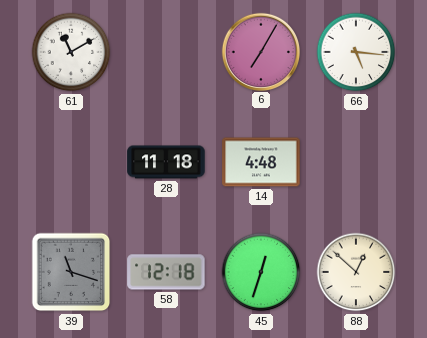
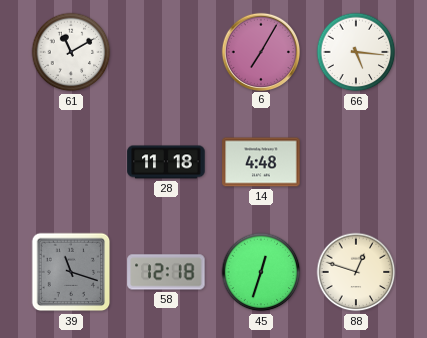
88: 12:52 -> 12:48 (356, 272)
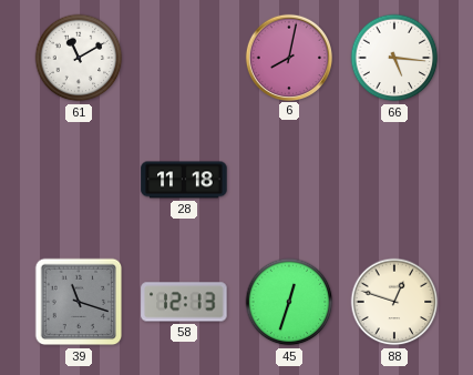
6: 7:05 -> 8:02 (288, 57)
14: 4:48 -> none (261, 162)
58: 12:18 -> 12:13 (184, 302)
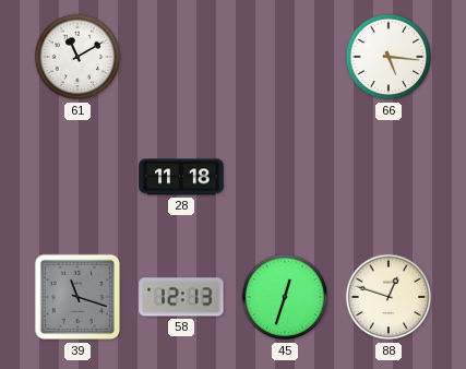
6: 8:02 -> none (288, 57)
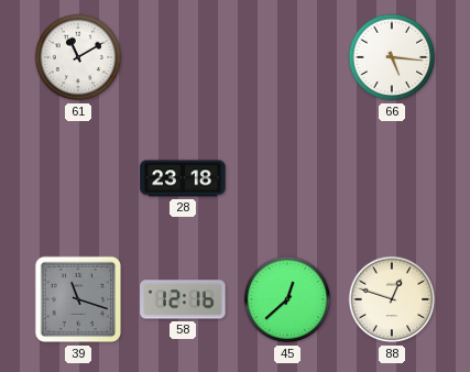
28: 11:18 -> 23:18 (183, 178)
58: 12:13 -> 12:16 (183, 299)
45: 12:33 -> 12:38 (287, 299)
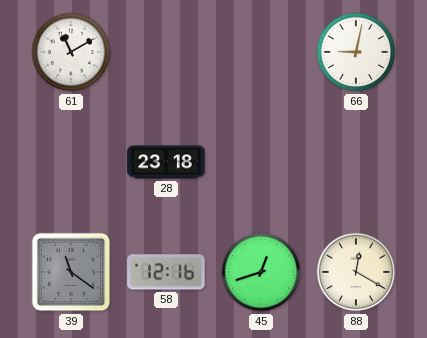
66: 5:16 -> 9:02 (356, 52)
39: 11:18 -> 11:21 (71, 272)
45: 12:38 -> 12:42 (261, 272)
88: 12:48 -> 12:20 (356, 272)
